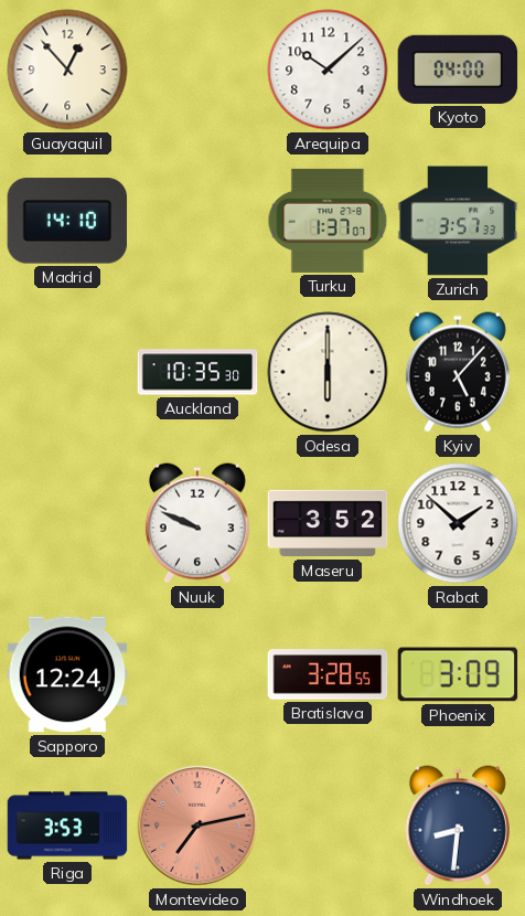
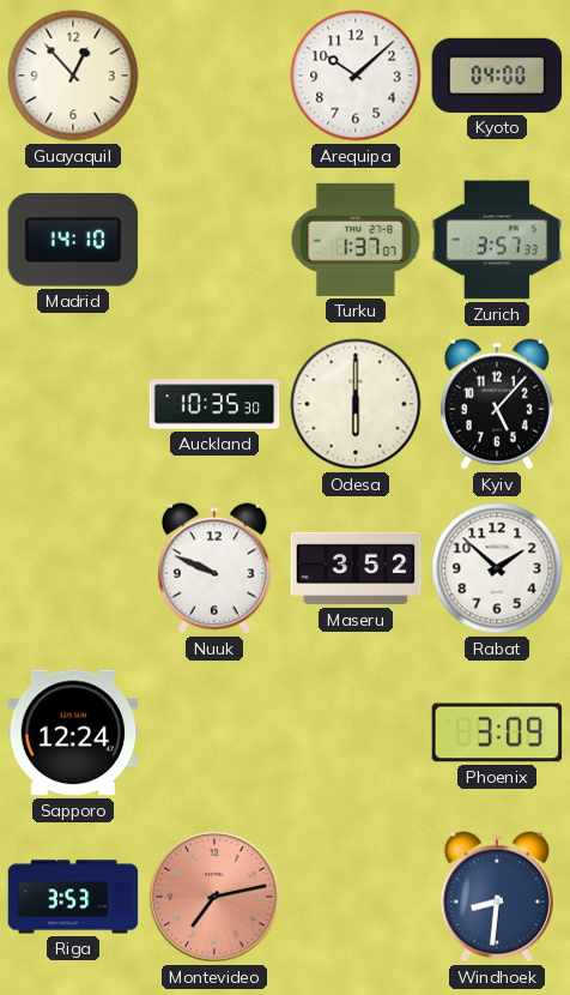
Bratislava: 3:28 -> none (328, 674)
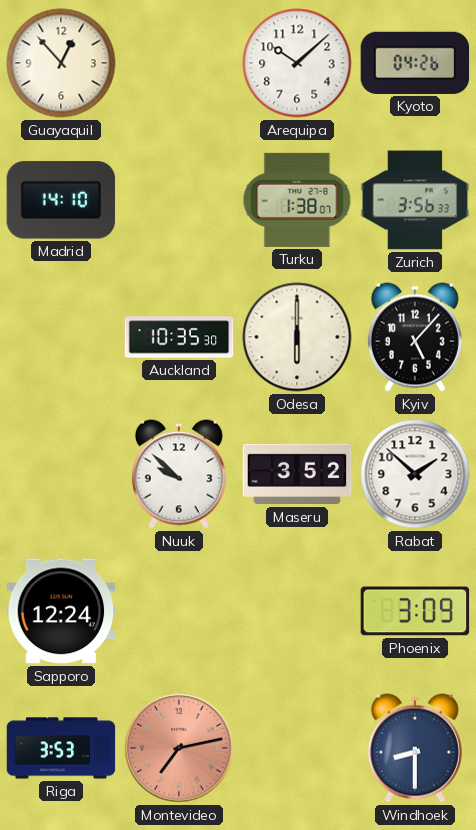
Kyoto: 04:00 -> 04:26 (415, 63)
Turku: 1:37 -> 1:38 (297, 200)
Zurich: 3:57 -> 3:56 (415, 200)
Nuuk: 9:49 -> 9:52 (179, 474)
Windhoek: 8:31 -> 8:30 (415, 748)
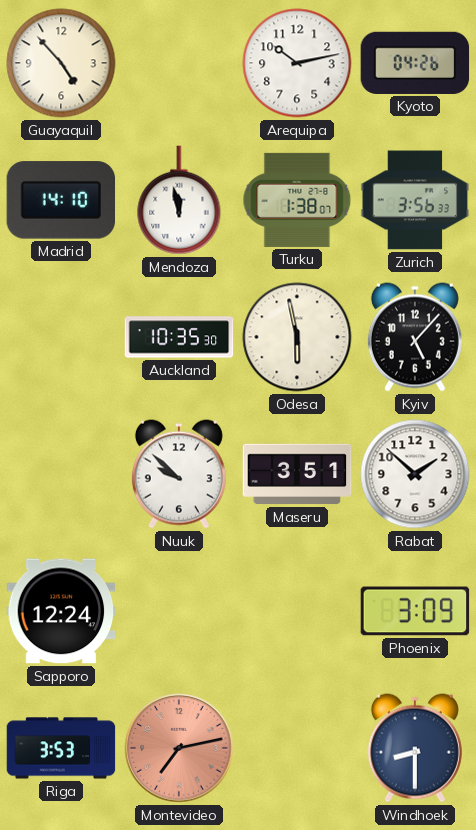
Guayaquil: 12:53 -> 4:53 (61, 63)
Arequipa: 10:08 -> 10:13 (297, 63)
Mendoza: none -> 11:58 (179, 200)
Odesa: 6:00 -> 5:58 (297, 337)
Maseru: 3:52 -> 3:51 (297, 474)
